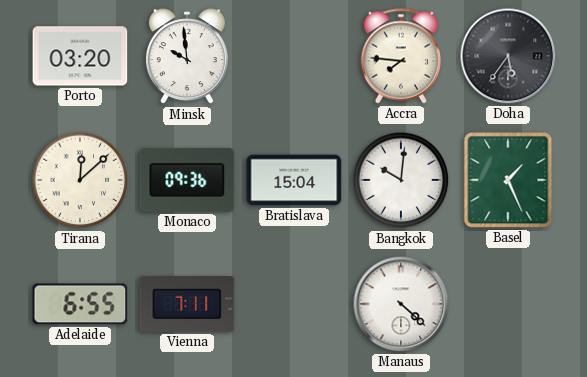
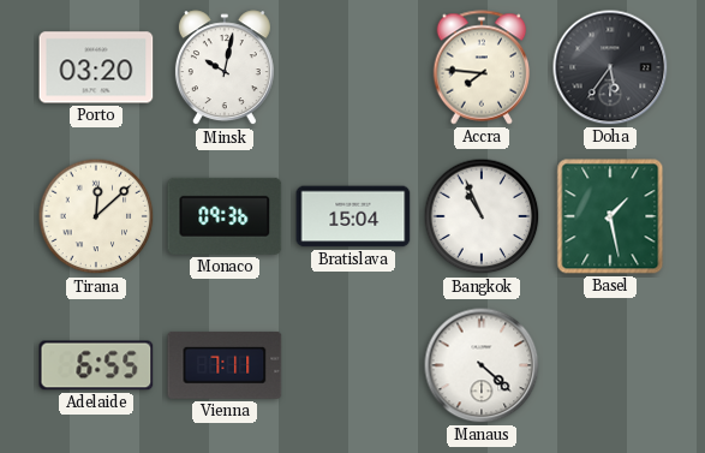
Minsk: 9:59 -> 10:02 (225, 68)
Bangkok: 10:01 -> 10:56 (482, 216)
Basel: 1:26 -> 1:28 (610, 216)
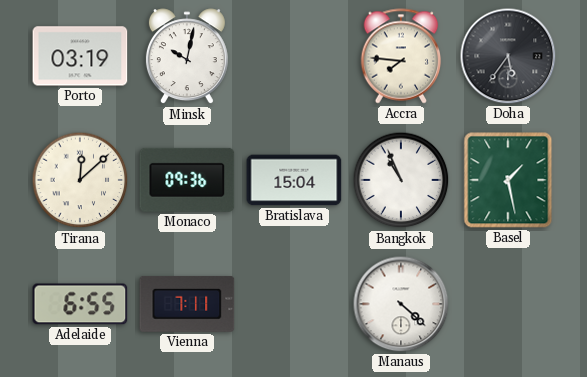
Porto: 03:20 -> 03:19 (80, 56)
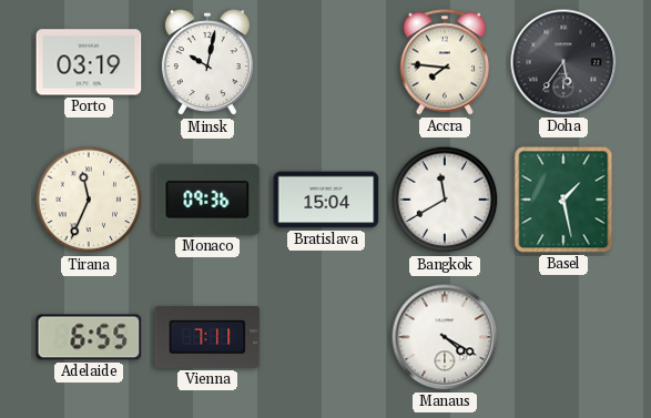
Tirana: 12:08 -> 11:34 (89, 200)
Bangkok: 10:56 -> 11:40 (445, 200)
Manaus: 4:22 -> 4:20 (445, 337)
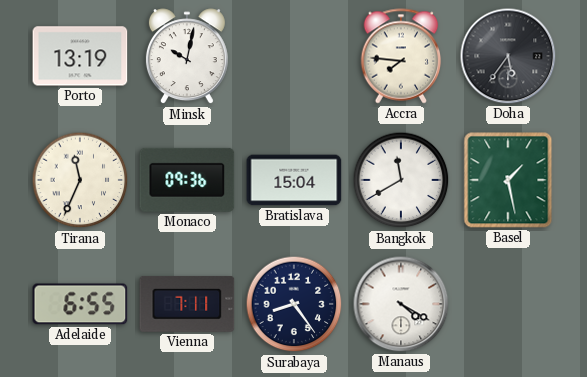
Porto: 03:19 -> 13:19 (80, 56)
Surabaya: none -> 8:24 (294, 304)
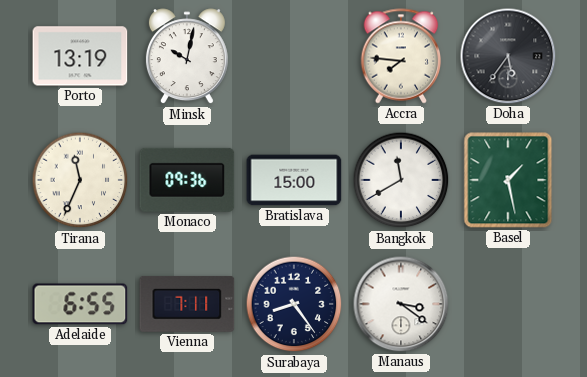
Bratislava: 15:04 -> 15:00 (294, 180)
Manaus: 4:20 -> 3:21 (401, 304)
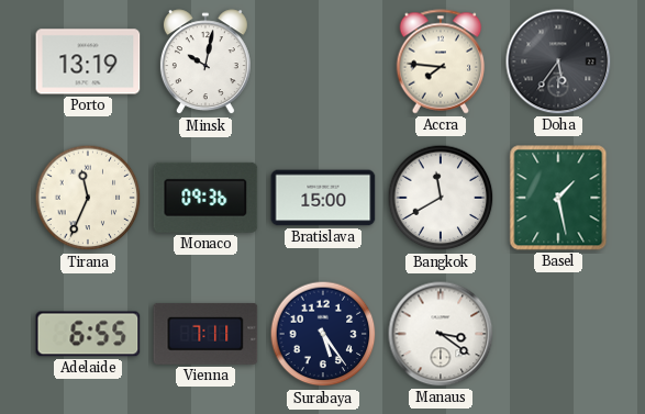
Surabaya: 8:24 -> 5:24 (323, 334)
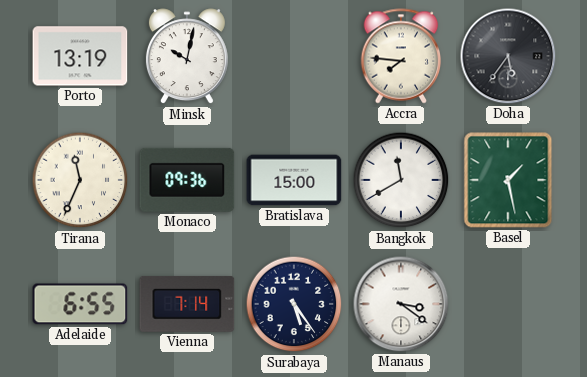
Vienna: 7:11 -> 7:14 (187, 304)
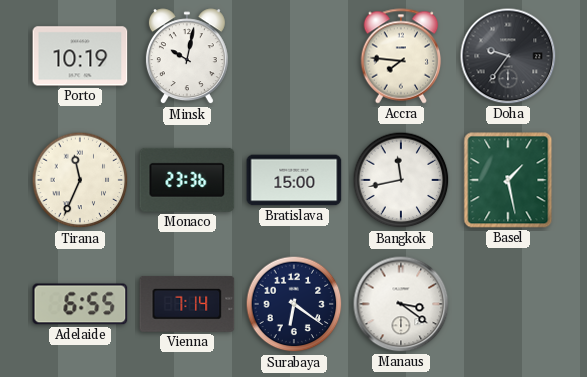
Porto: 13:19 -> 10:19 (80, 56)
Doha: 5:36 -> 9:36 (508, 56)
Monaco: 09:36 -> 23:36 (187, 180)
Bangkok: 11:40 -> 11:43 (401, 180)
Surabaya: 5:24 -> 6:21 (294, 304)
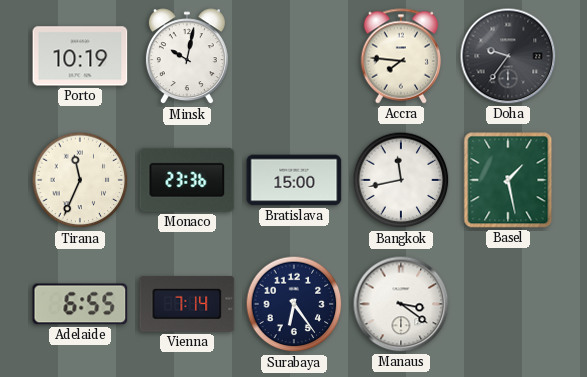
Surabaya: 6:21 -> 6:24 (294, 304)
